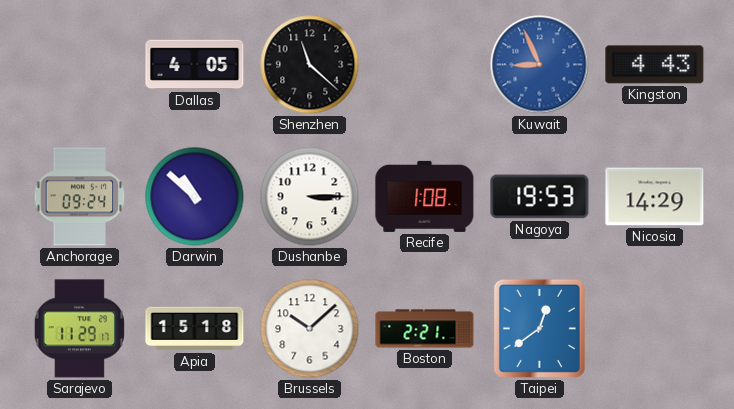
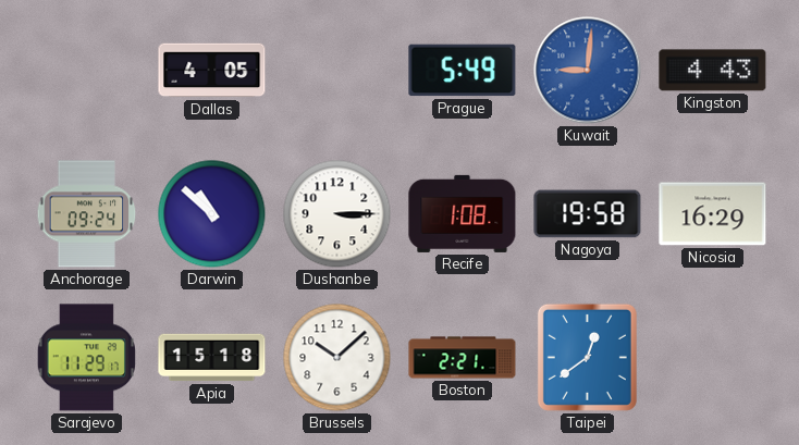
Shenzhen: 11:22 -> none (310, 65)
Prague: none -> 5:49 (463, 71)
Kuwait: 8:56 -> 9:01 (588, 71)
Nagoya: 19:53 -> 19:58 (588, 214)
Nicosia: 14:29 -> 16:29 (713, 214)
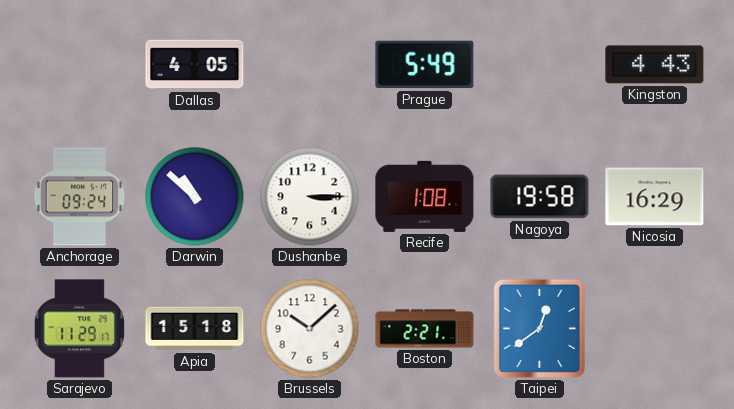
Kuwait: 9:01 -> none (588, 71)
